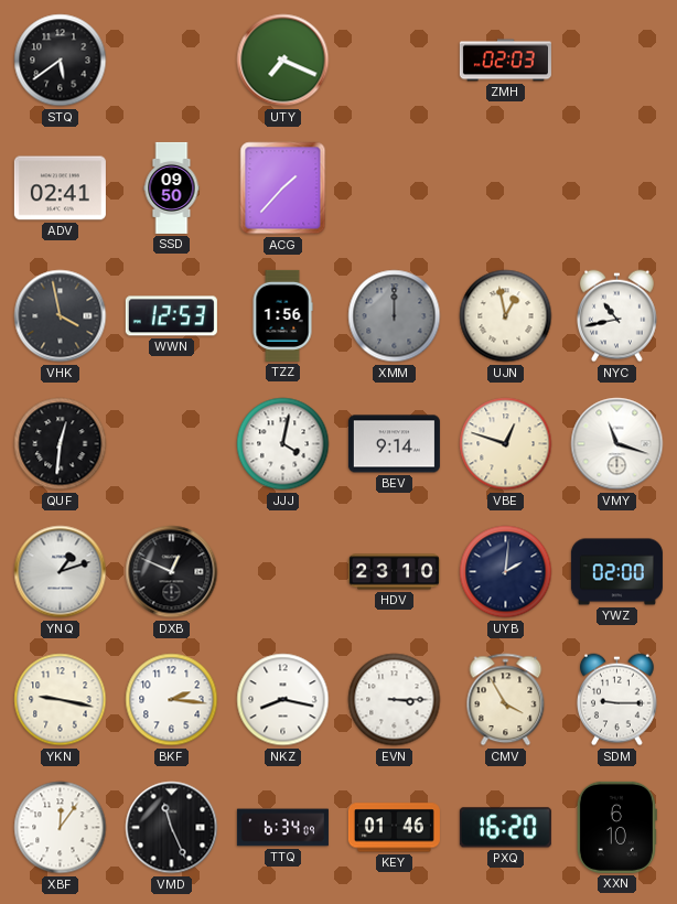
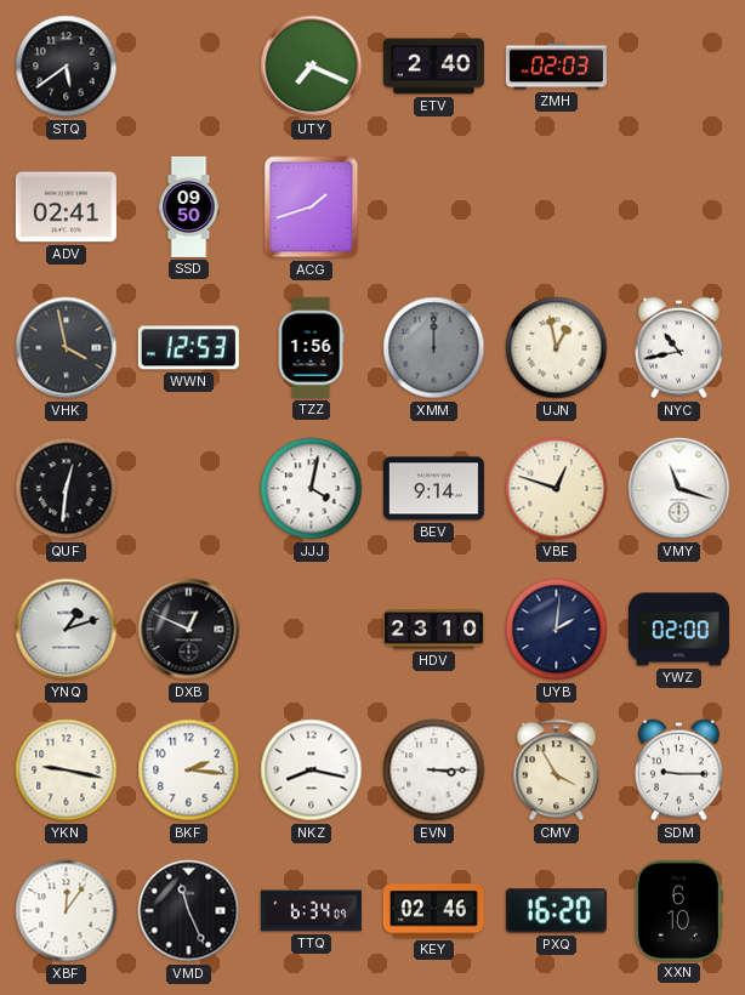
ETV: none -> 2:40 (433, 67)
ACG: 1:37 -> 1:42 (312, 207)
KEY: 01:46 -> 02:46 (433, 911)
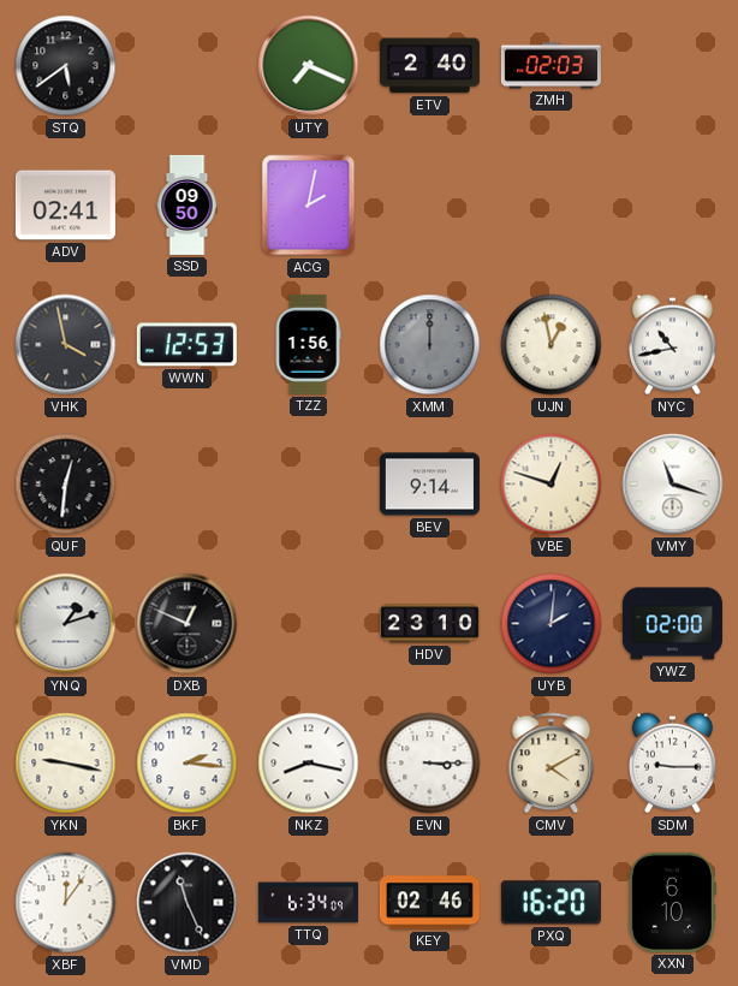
ACG: 1:42 -> 2:02 (309, 206)
JJJ: 4:02 -> none (312, 489)
CMV: 3:55 -> 4:10 (552, 764)
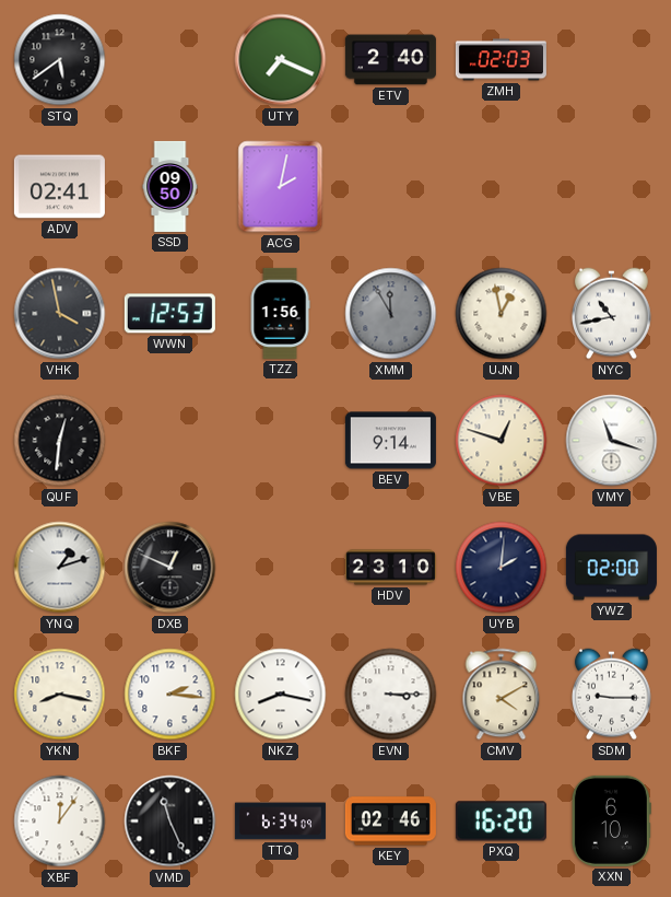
XMM: 12:00 -> 11:55 (391, 314)
YKN: 9:17 -> 8:17 (60, 695)
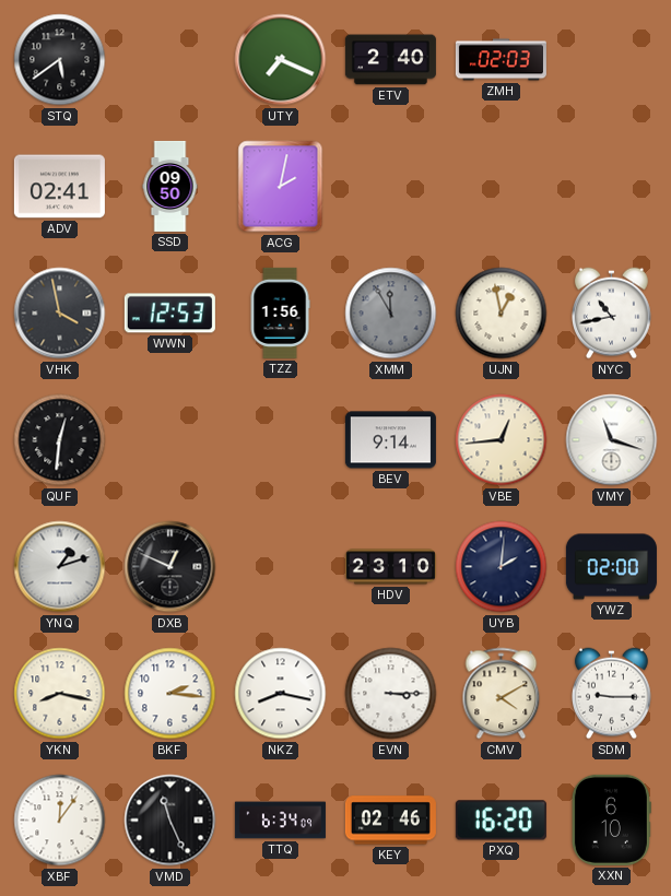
VBE: 12:48 -> 12:44 (502, 440)
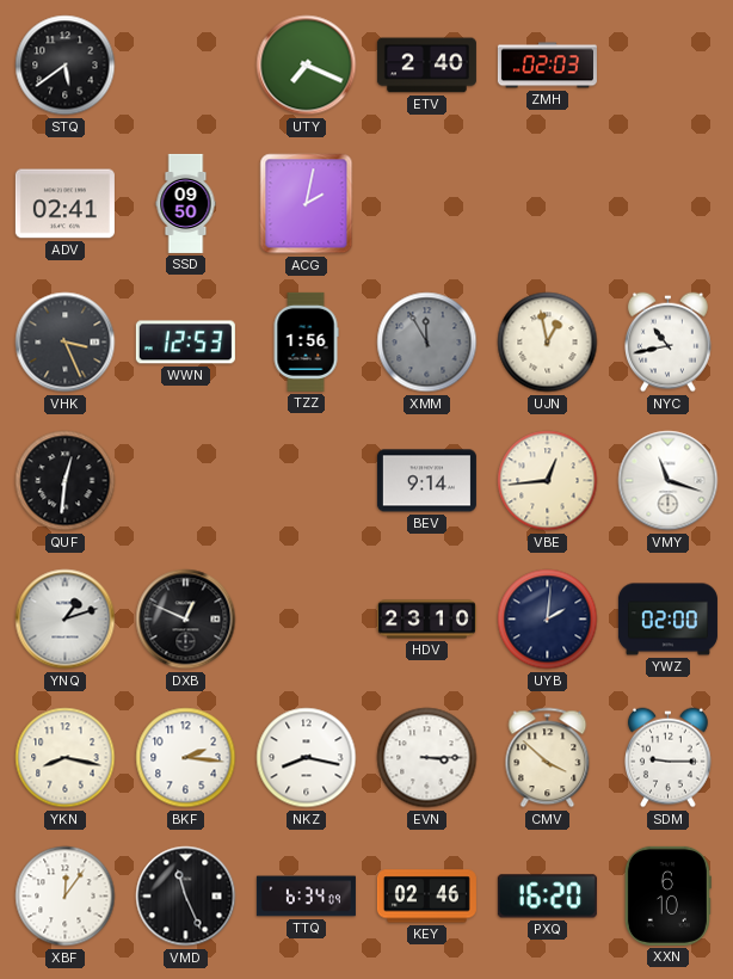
VHK: 3:58 -> 3:26 (66, 343)
CMV: 4:10 -> 3:52 (548, 758)
